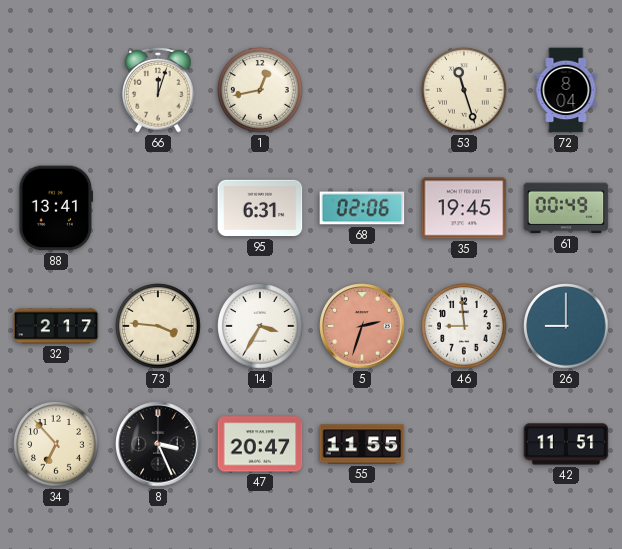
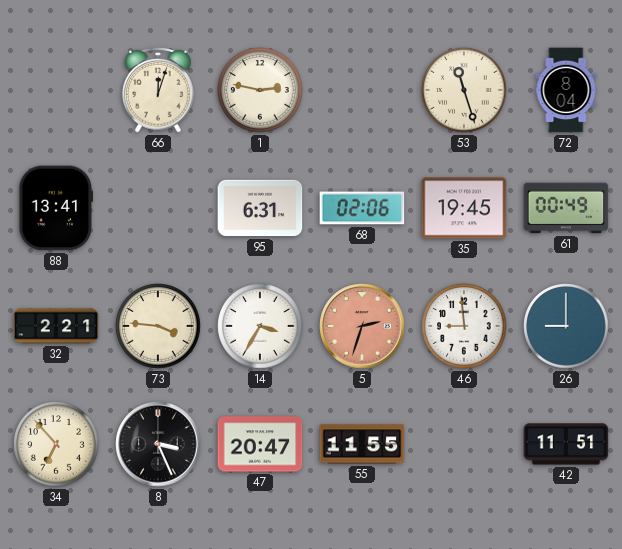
1: 12:43 -> 2:47 (260, 90)
32: 2:17 -> 2:21 (56, 326)
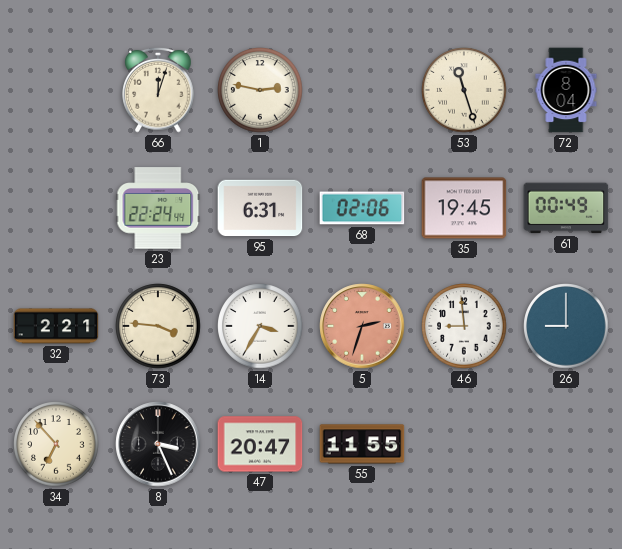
88: 13:41 -> none (55, 208)
23: none -> 22:24 (158, 208)
42: 11:51 -> none (566, 444)
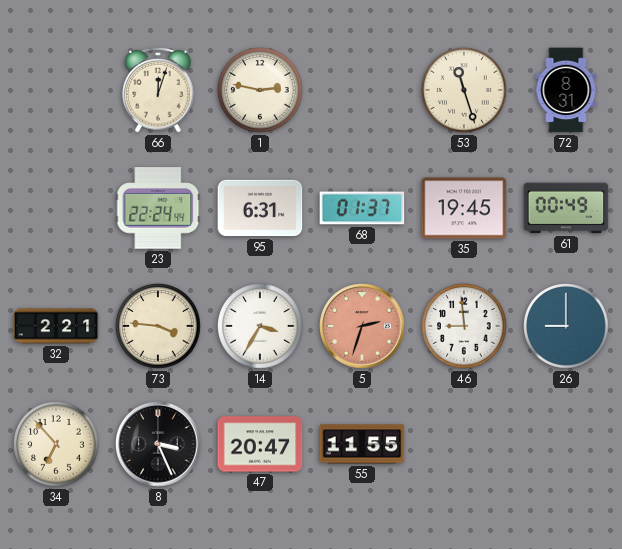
72: 8:04 -> 8:31 (566, 90)
68: 02:06 -> 01:37 (362, 208)
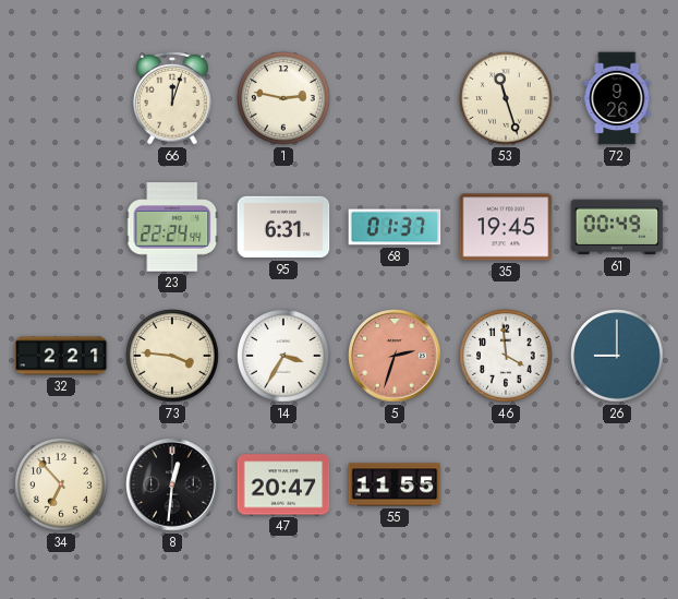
72: 8:31 -> 9:26 (617, 98)
46: 8:59 -> 3:59 (506, 356)
8: 3:26 -> 12:31 (172, 484)
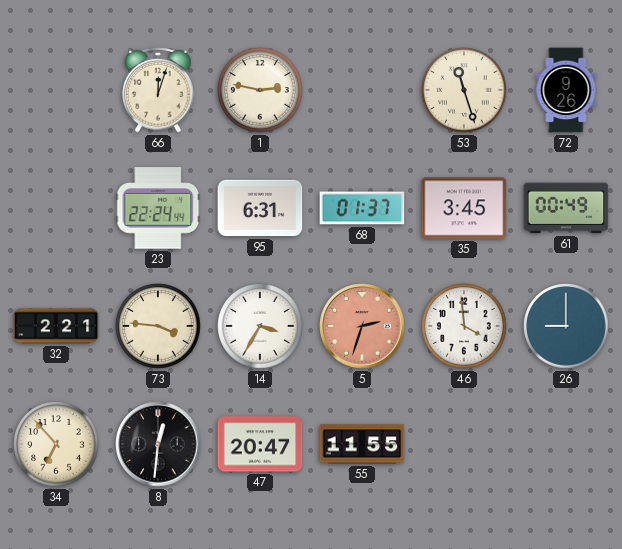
35: 19:45 -> 3:45 (464, 208)
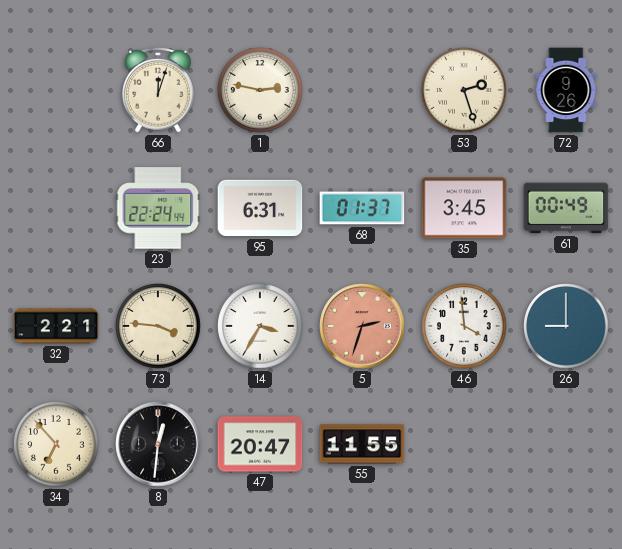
53: 11:27 -> 2:27 (464, 90)
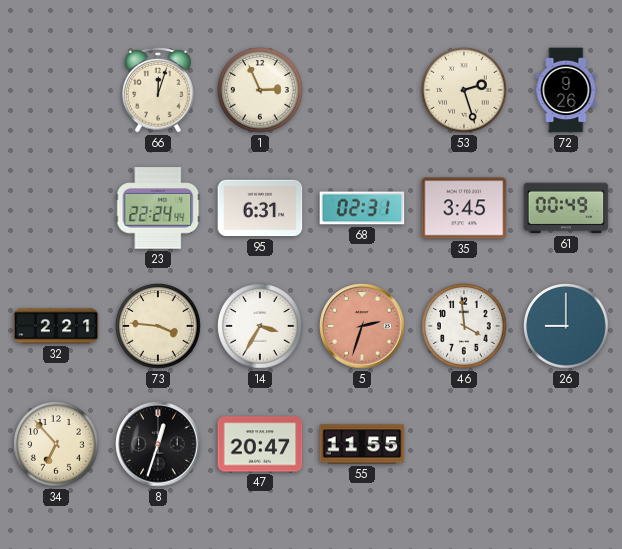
1: 2:47 -> 2:56 (260, 90)
68: 01:37 -> 02:31 (362, 208)
8: 12:31 -> 12:33 (158, 444)
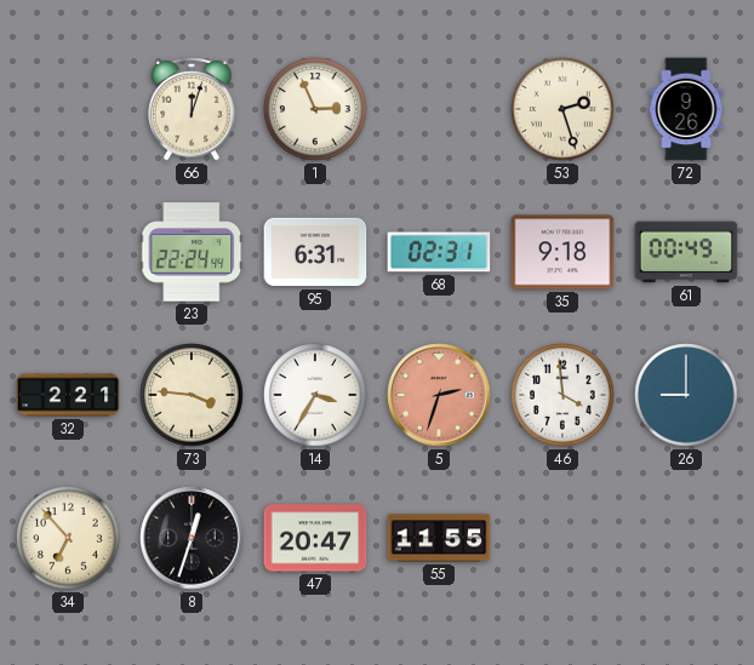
35: 3:45 -> 9:18 (562, 252)
